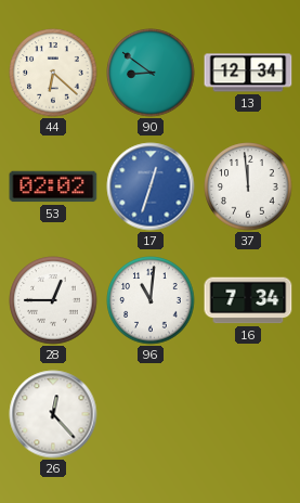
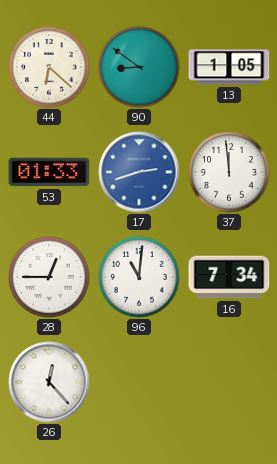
13: 12:34 -> 1:05 (229, 67)
53: 02:02 -> 01:33 (49, 172)
17: 12:33 -> 2:42 (139, 172)
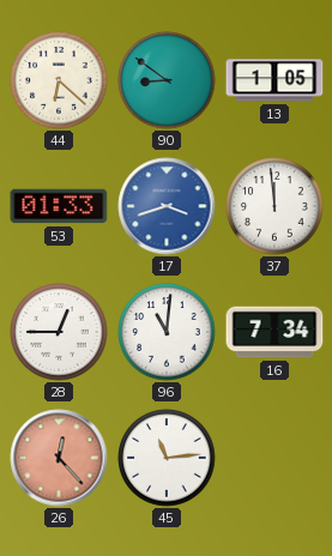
17: 2:42 -> 3:42 (167, 206)
26 dial: white -> salmon (59, 458)
45: none -> 11:14 (167, 458)
